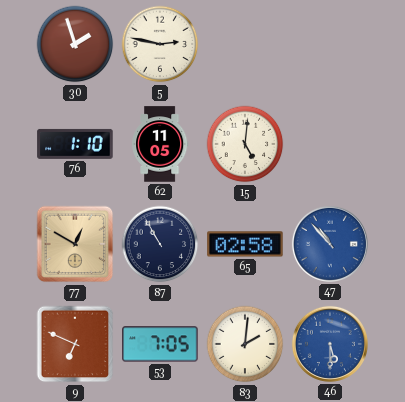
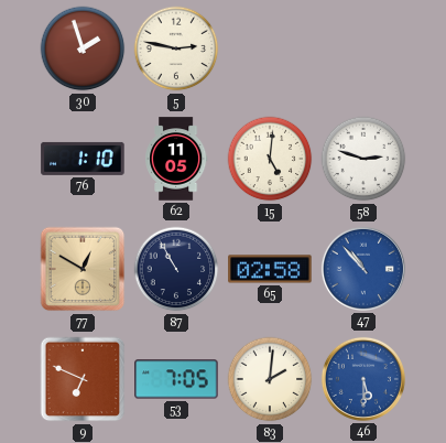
58: none -> 2:48 (363, 159)
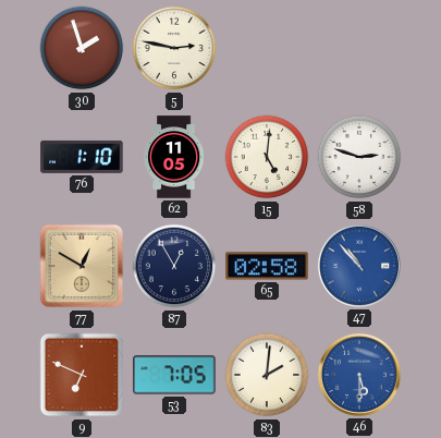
87: 10:55 -> 12:55 (174, 266)
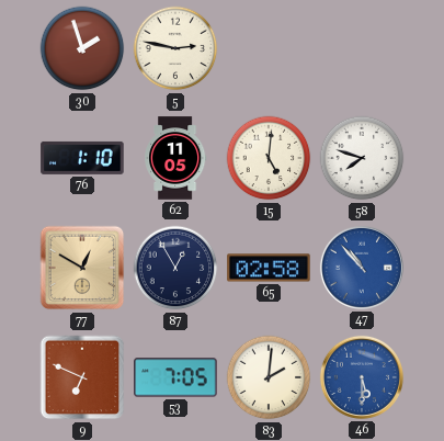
58: 2:48 -> 7:48 (362, 158)
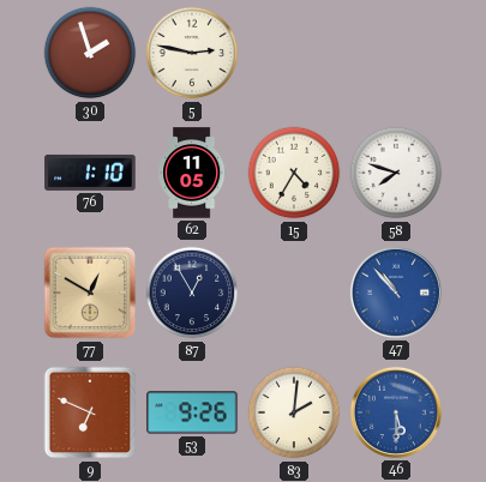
15: 5:01 -> 4:35 (294, 173)
65: 02:58 -> none (269, 268)
53: 7:05 -> 9:26 (192, 412)
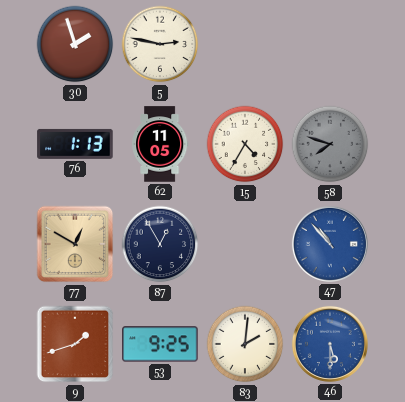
76: 1:10 -> 1:13 (75, 144)
58 dial: white -> grey (330, 144)
9: 6:49 -> 1:42 (75, 344)
53: 9:26 -> 9:25 (160, 344)
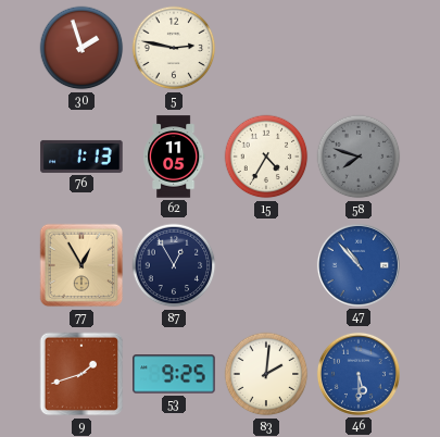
77: 12:50 -> 12:55 (81, 265)
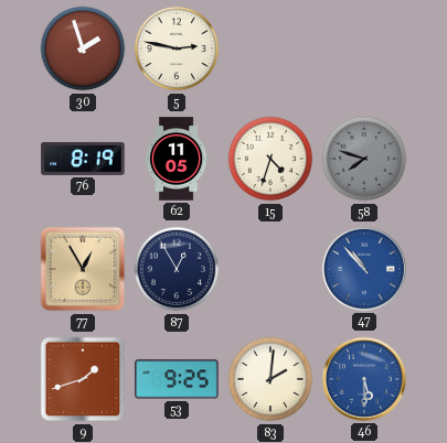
76: 1:13 -> 8:19 (83, 159)
15: 4:35 -> 4:33 (270, 159)
